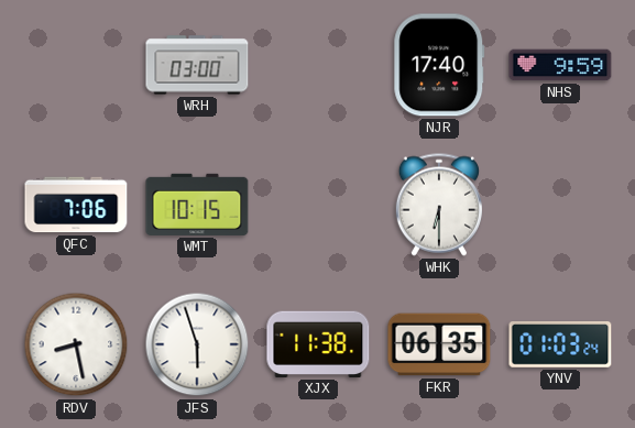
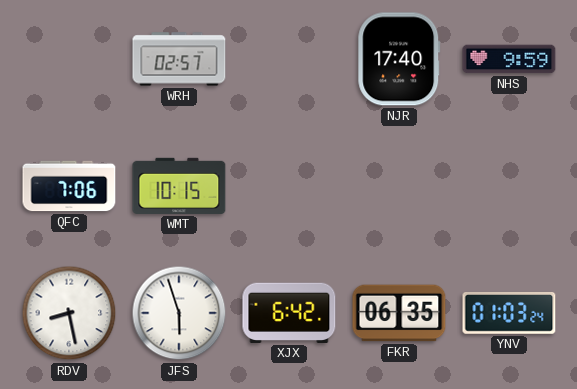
WRH: 03:00 -> 02:57 (179, 59)
WHK: 6:30 -> none (439, 205)
XJX: 11:38 -> 6:42 (289, 313)
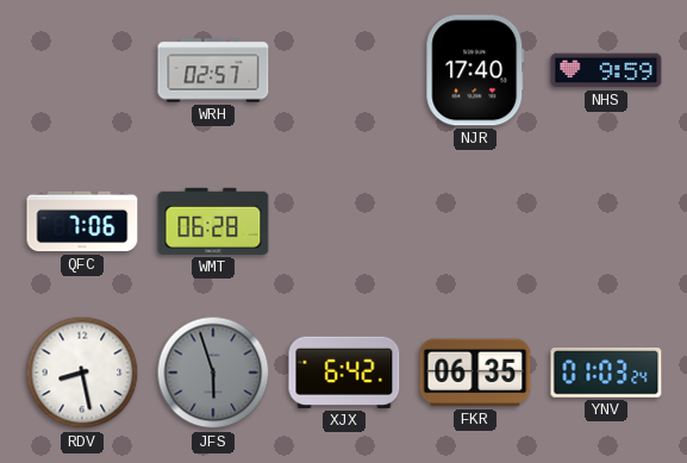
WMT: 10:15 -> 06:28 (213, 221)
JFS dial: white -> grey (213, 373)
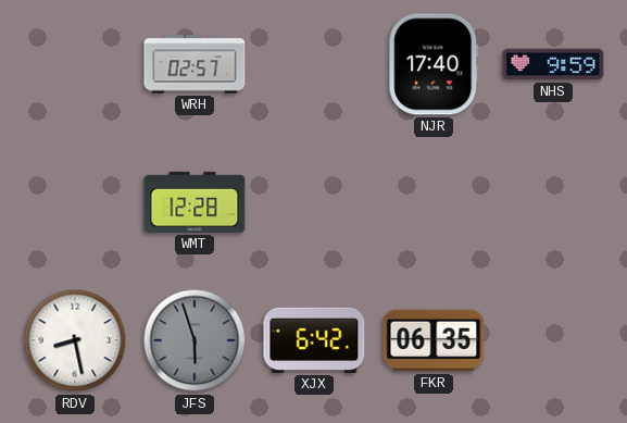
QFC: 7:06 -> none (82, 221)
WMT: 06:28 -> 12:28 (195, 202)
YNV: 01:03 -> none (606, 374)
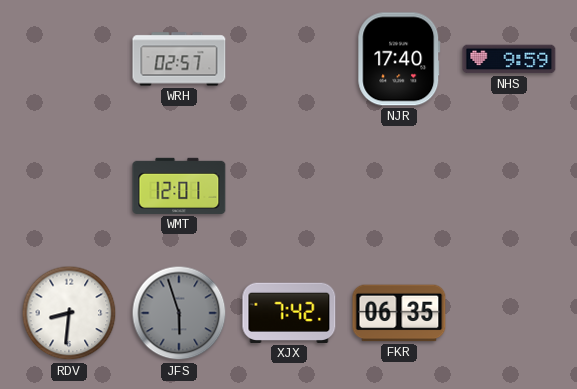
WMT: 12:28 -> 12:01 (179, 186)
RDV: 8:28 -> 8:31 (69, 313)
XJX: 6:42 -> 7:42 (289, 313)
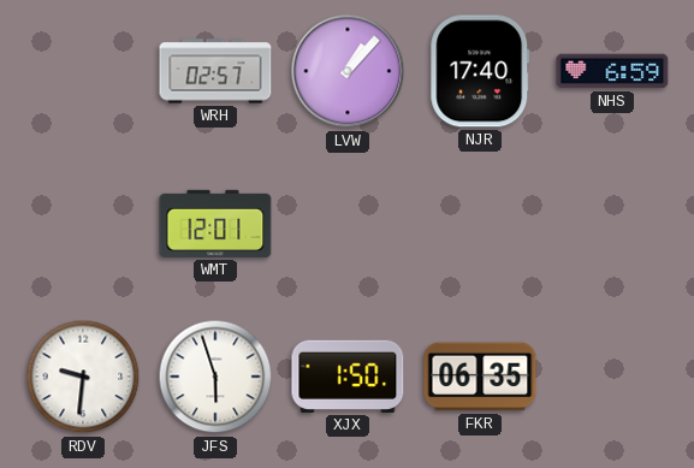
LVW: none -> 1:07 (348, 71)
NHS: 9:59 -> 6:59 (612, 71)
RDV: 8:31 -> 9:31 (83, 377)
JFS dial: grey -> white (215, 377)
XJX: 7:42 -> 1:50 (348, 377)
